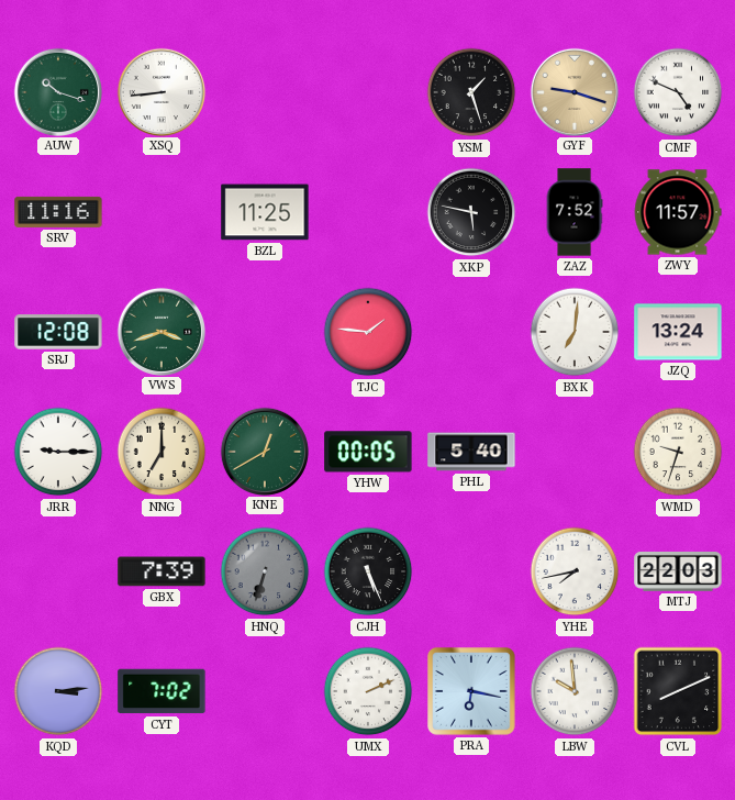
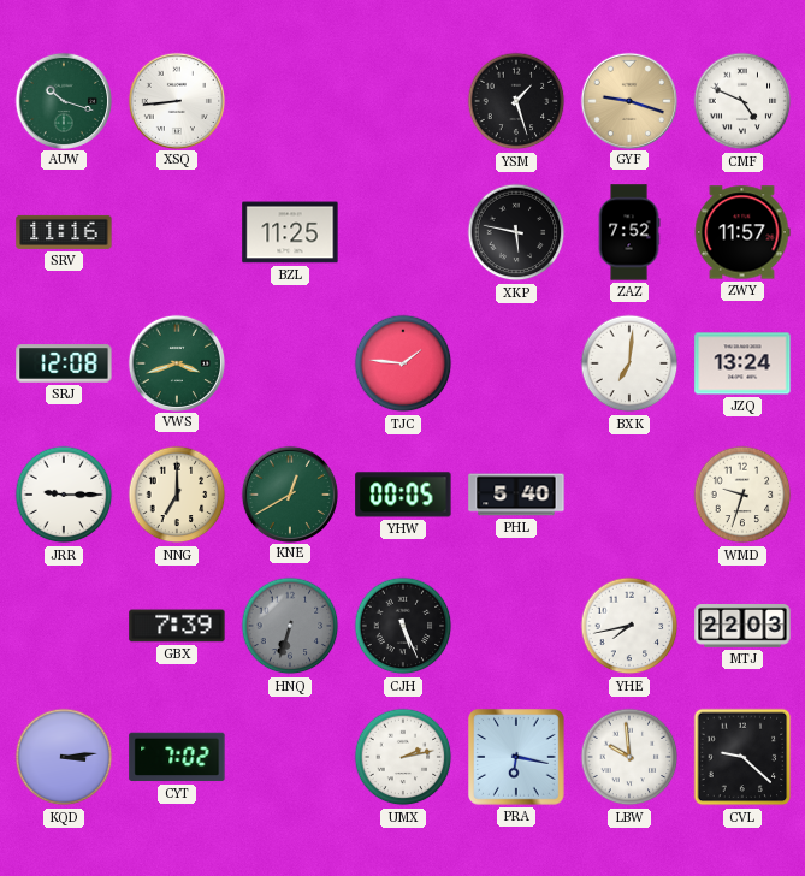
UMX: 2:11 -> 2:13 (403, 757)
CVL: 8:11 -> 9:22 (742, 757)
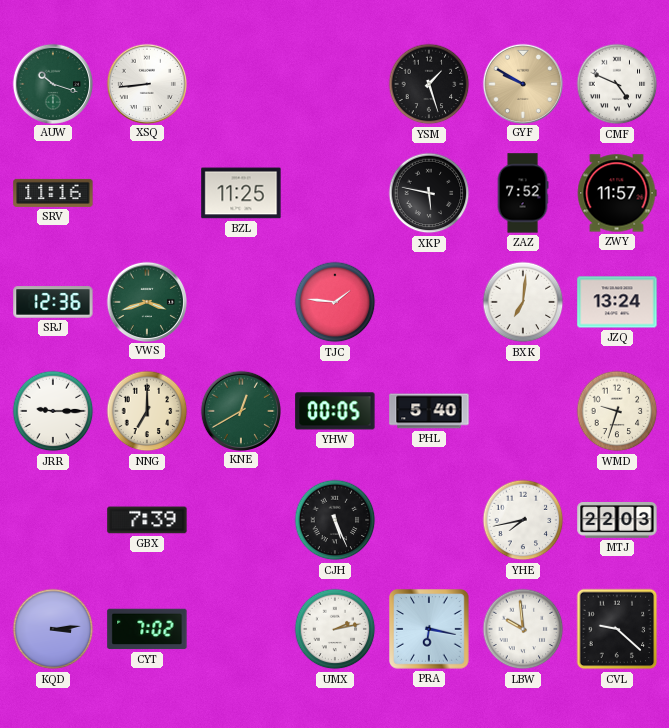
GYF: 9:18 -> 9:50 (522, 83)
SRJ: 12:08 -> 12:36 (53, 302)
HNQ: 6:33 -> none (290, 626)
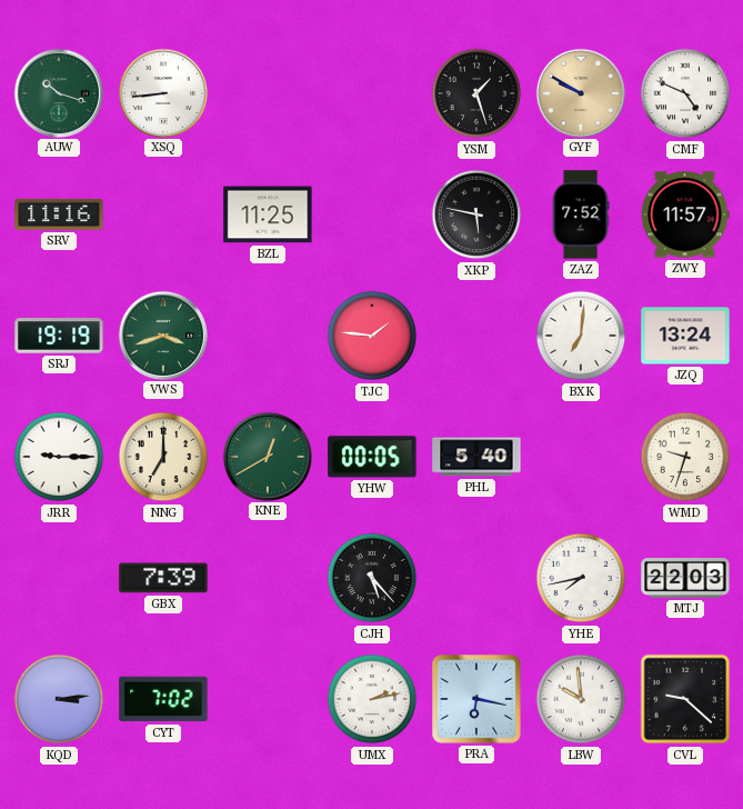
SRJ: 12:36 -> 19:19 (59, 336)
CJH: 5:26 -> 5:23 (372, 578)
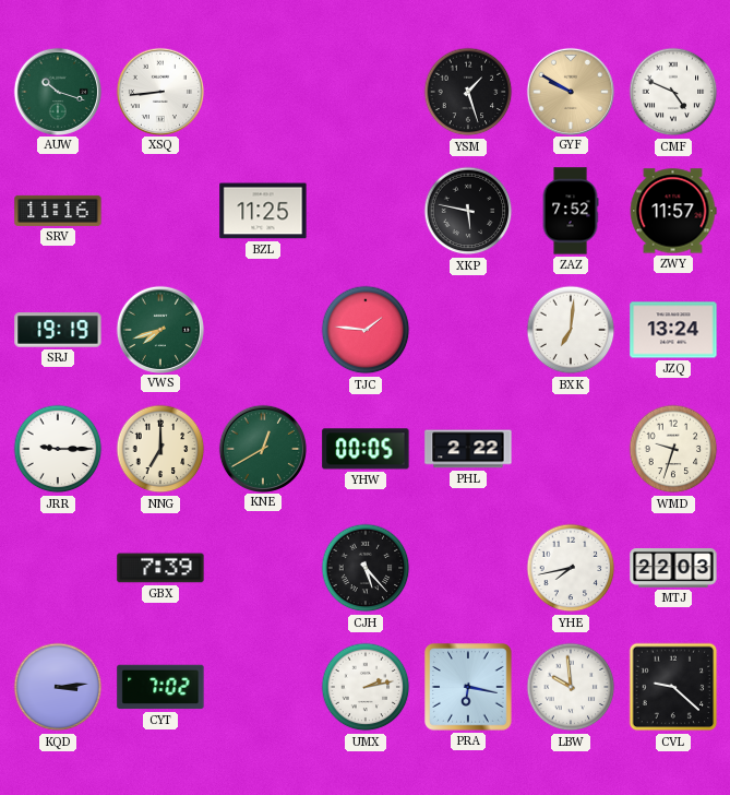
VWS: 3:42 -> 7:42 (159, 329)
PHL: 5:40 -> 2:22 (468, 449)
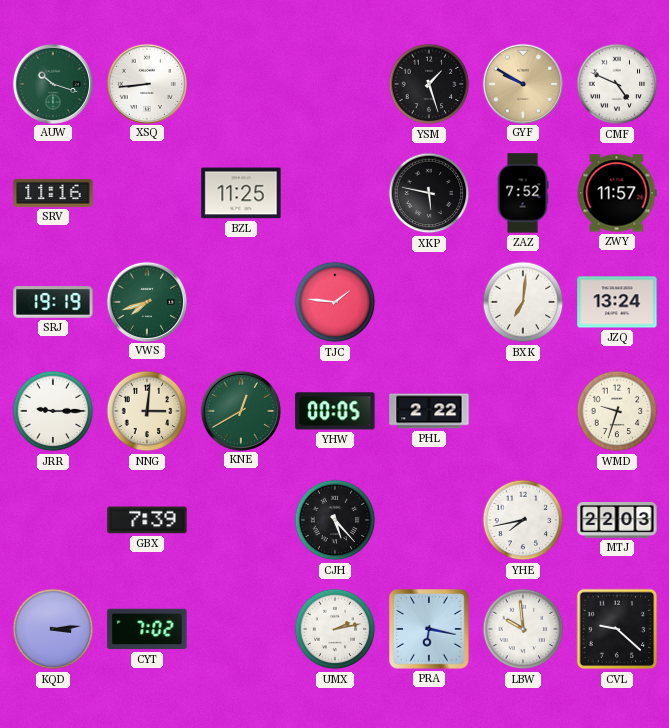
NNG: 7:00 -> 3:01 (147, 411)
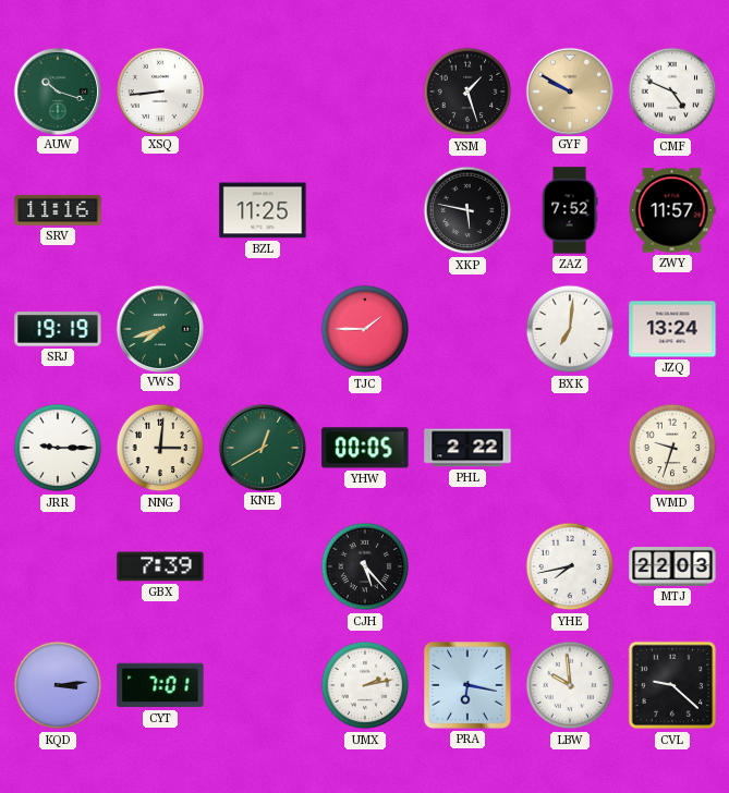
TJC: 1:46 -> 1:45 (365, 329)
CYT: 7:02 -> 7:01 (160, 685)
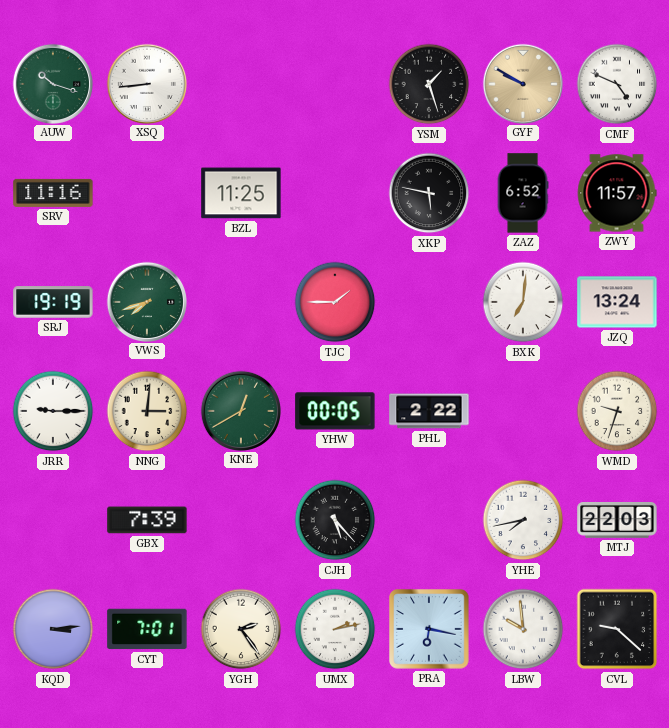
ZAZ: 7:52 -> 6:52 (523, 193)
YGH: none -> 2:24 (241, 629)
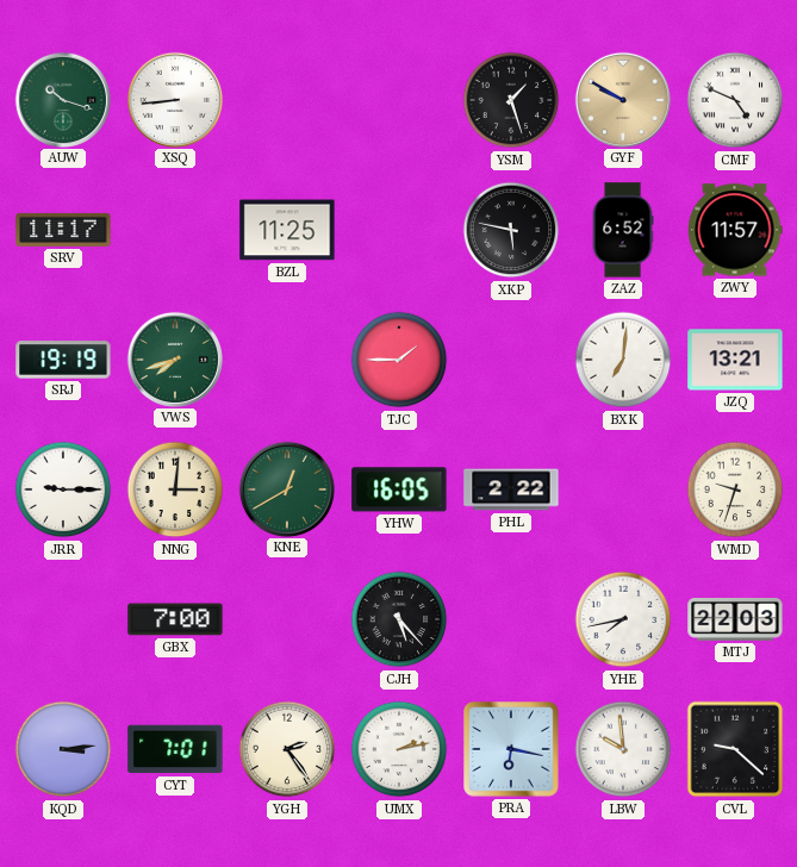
SRV: 11:16 -> 11:17 (63, 230)
JZQ: 13:24 -> 13:21 (735, 360)
YHW: 00:05 -> 16:05 (399, 489)
GBX: 7:39 -> 7:00 (175, 619)
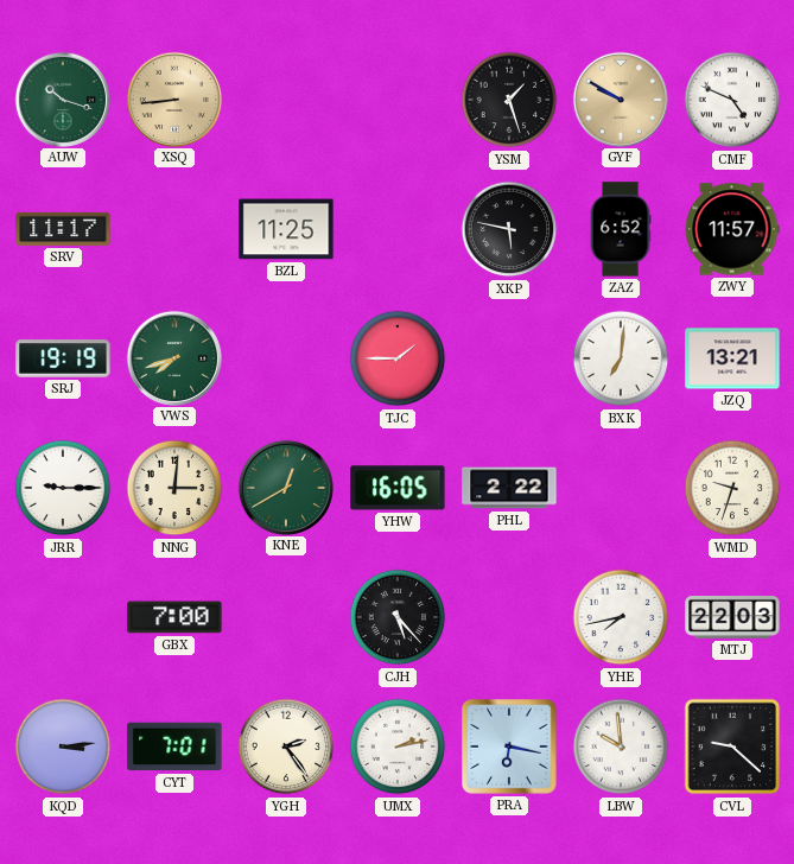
XSQ dial: white -> champagne (173, 99)
